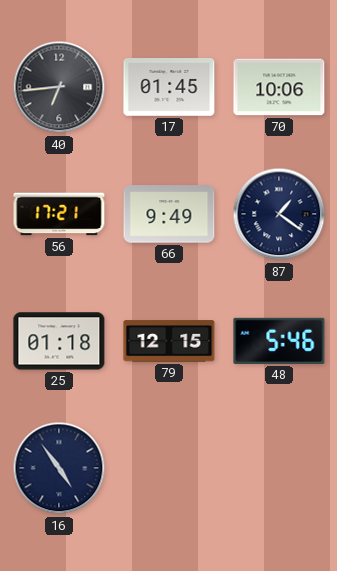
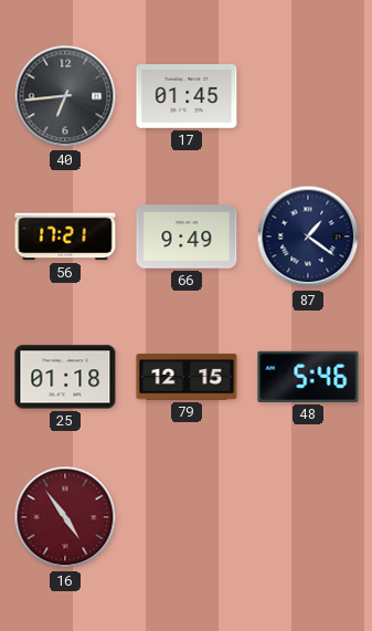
70: 10:06 -> none (279, 87)
16 dial: navy -> burgundy (65, 517)
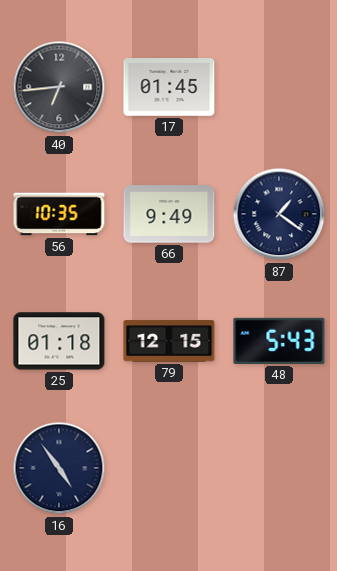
56: 17:21 -> 10:35 (59, 214)
48: 5:46 -> 5:43 (279, 341)
16 dial: burgundy -> navy (59, 468)
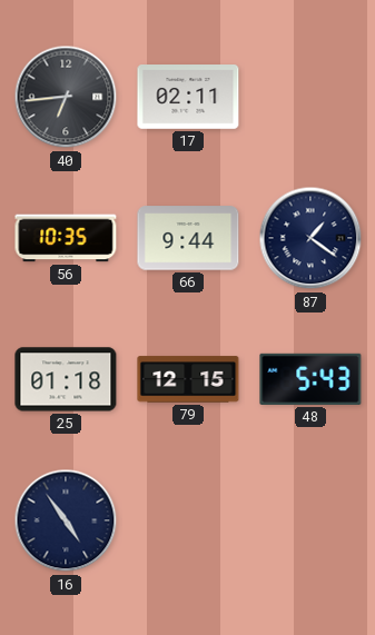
17: 01:45 -> 02:11 (188, 98)
66: 9:49 -> 9:44 (188, 238)
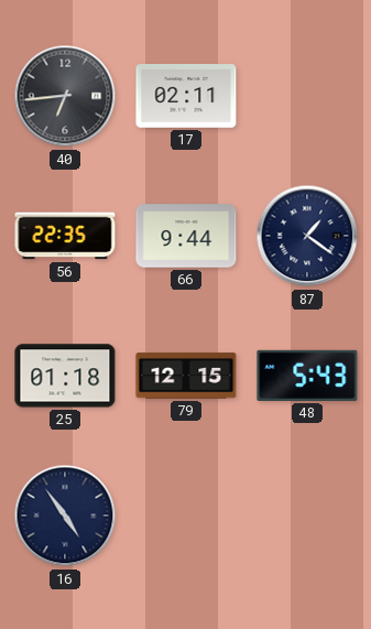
56: 10:35 -> 22:35 (65, 236)
